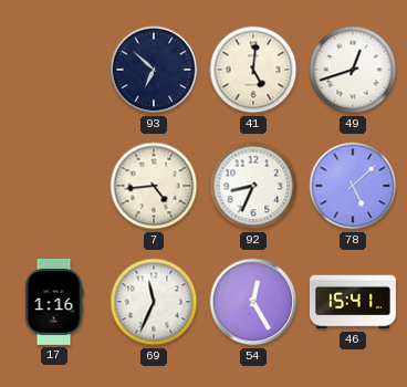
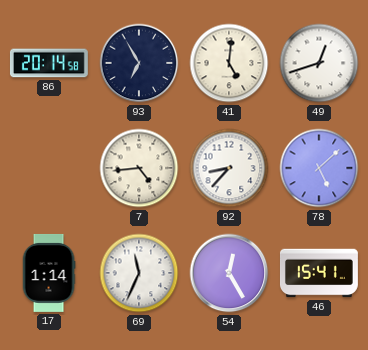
86: none -> 20:14 (49, 63)
93: 6:52 -> 6:55 (139, 63)
92: 8:34 -> 8:37 (229, 168)
17: 1:16 -> 1:14 (49, 273)
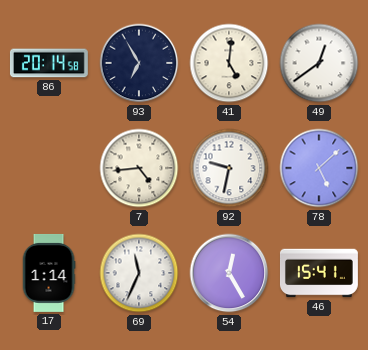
49: 12:42 -> 12:39 (319, 63)
92: 8:37 -> 9:32 (229, 168)
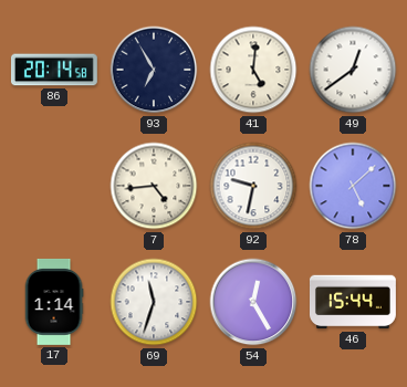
69: 11:34 -> 11:33 (154, 302)
46: 15:41 -> 15:44 (353, 302)
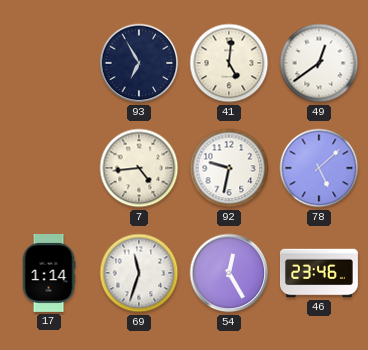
86: 20:14 -> none (54, 70)
46: 15:44 -> 23:46 (319, 273)
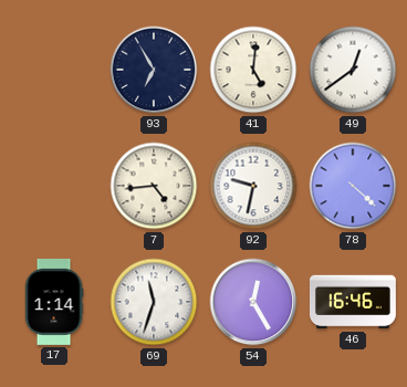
78: 5:08 -> 4:22 (353, 186)
46: 23:46 -> 16:46 (353, 302)
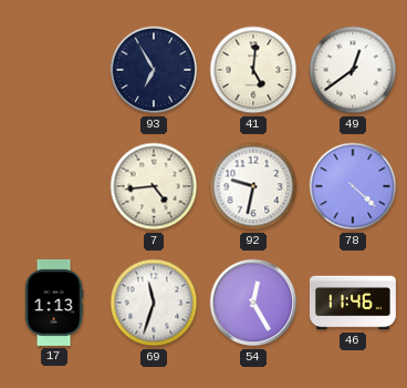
17: 1:14 -> 1:13 (54, 303)
46: 16:46 -> 11:46 (353, 303)
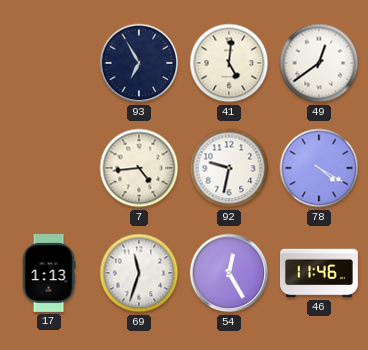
78: 4:22 -> 4:20 (319, 168)
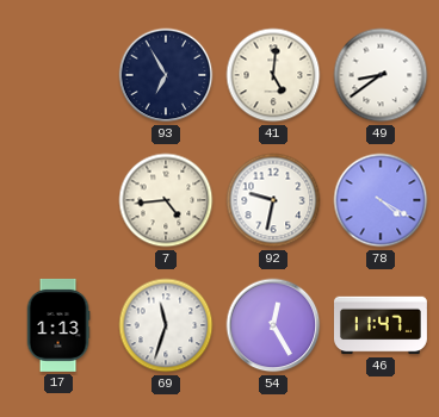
49: 12:39 -> 8:39 (381, 75)
46: 11:46 -> 11:47 (381, 325)
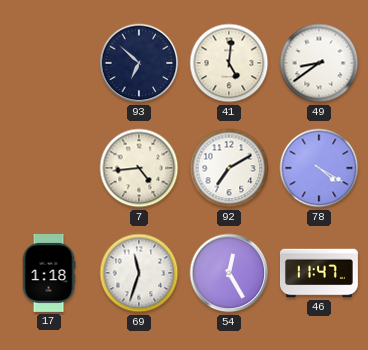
93: 6:55 -> 6:52 (139, 63)
92: 9:32 -> 7:10 (229, 168)
17: 1:13 -> 1:18 (49, 273)
